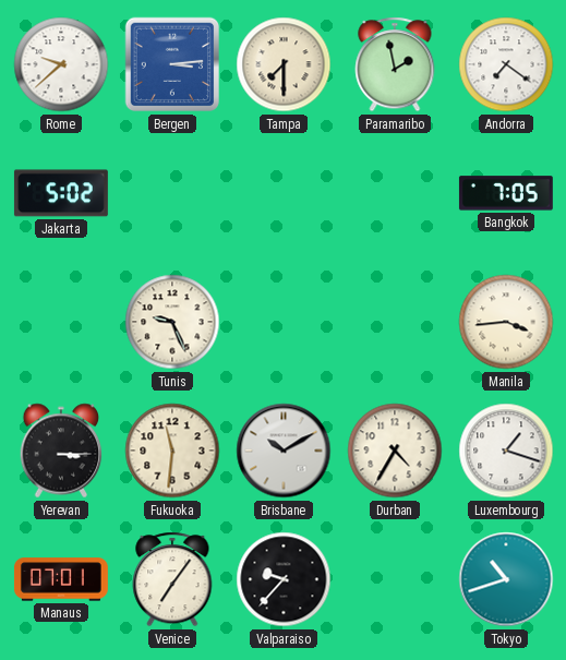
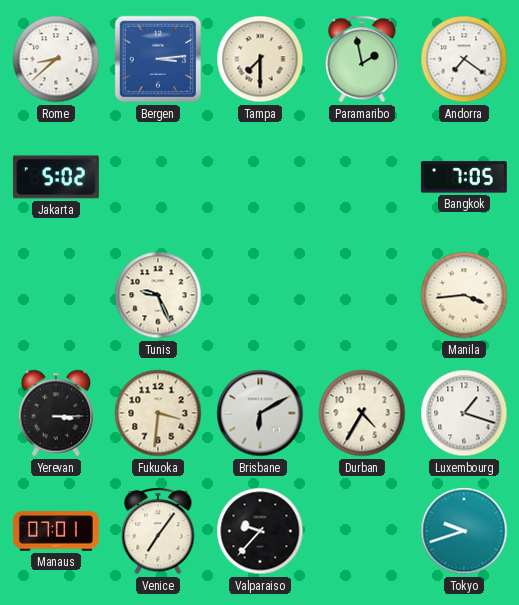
Rome: 9:38 -> 8:38 (56, 59)
Fukuoka: 11:31 -> 3:31 (158, 413)
Brisbane: 10:10 -> 6:10 (260, 413)
Tokyo: 10:42 -> 9:42 (464, 531)
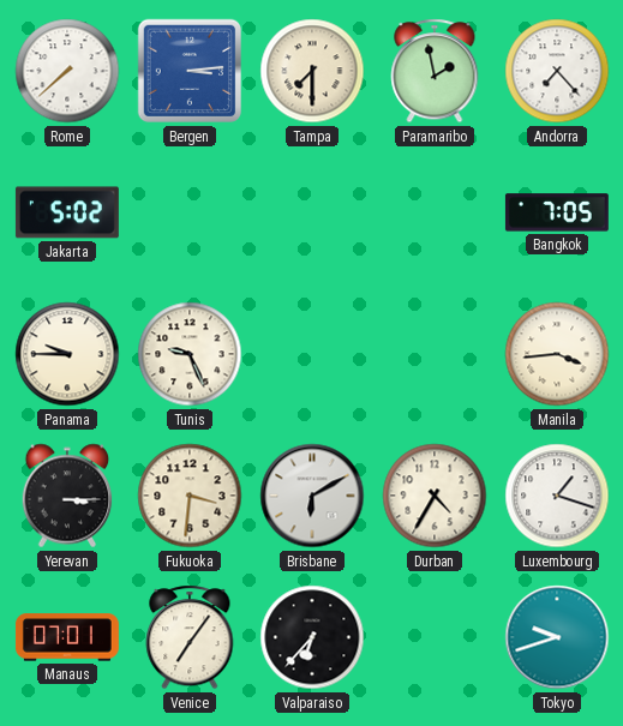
Rome: 8:38 -> 7:38 (67, 71)
Andorra: 7:21 -> 7:23 (557, 71)
Panama: none -> 9:45 (67, 354)
Valparaiso: 9:37 -> 6:37 (312, 637)
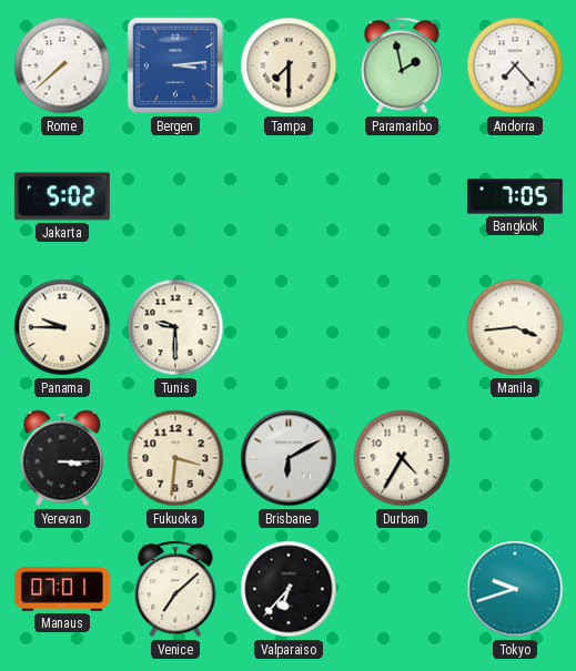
Tunis: 9:26 -> 9:30 (175, 327)
Luxembourg: 1:18 -> none (557, 496)
Venice: 7:06 -> 7:08 (175, 589)
